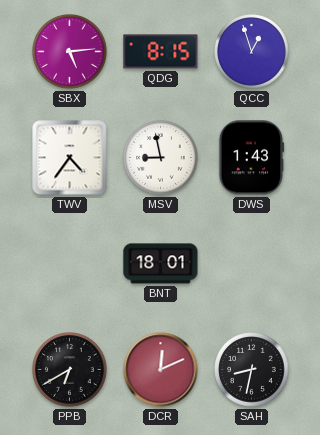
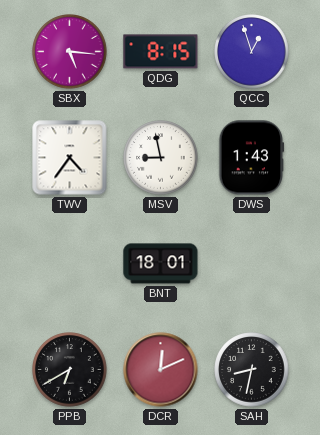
SBX: 5:14 -> 5:16 (70, 52)
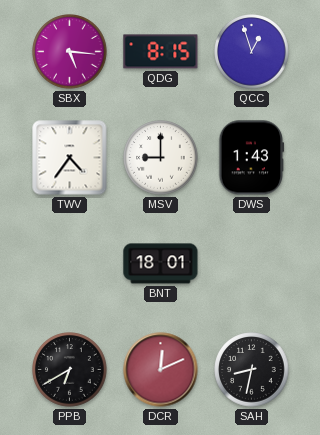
MSV: 8:58 -> 9:00 (161, 158)
